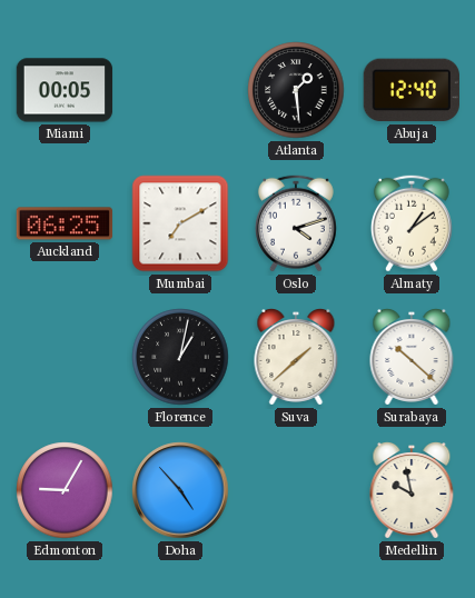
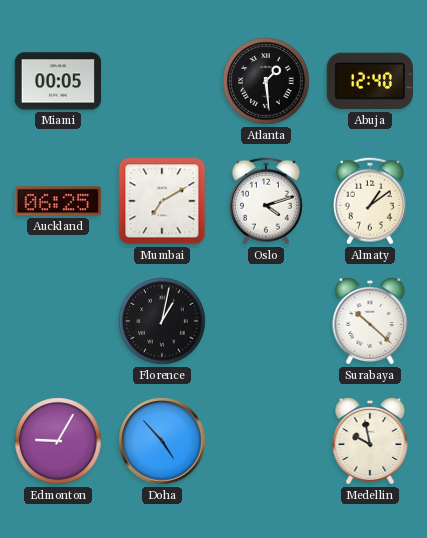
Suva: 1:38 -> none (296, 358)
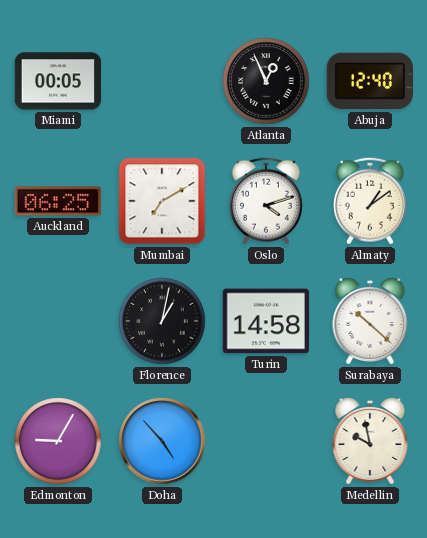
Atlanta: 1:29 -> 12:56 (266, 81)
Turin: none -> 14:58 (266, 321)
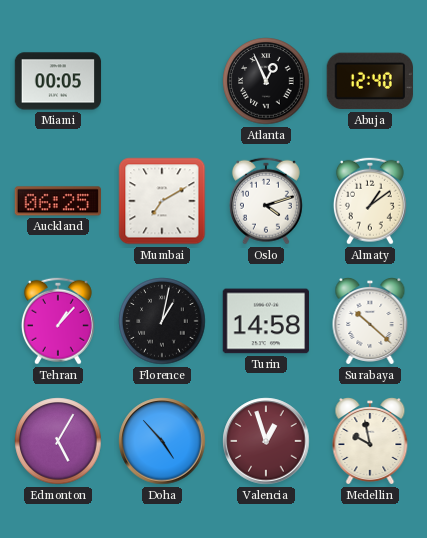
Tehran: none -> 1:07 (58, 321)
Edmonton: 9:05 -> 5:05 (58, 441)
Valencia: none -> 12:57 (266, 441)
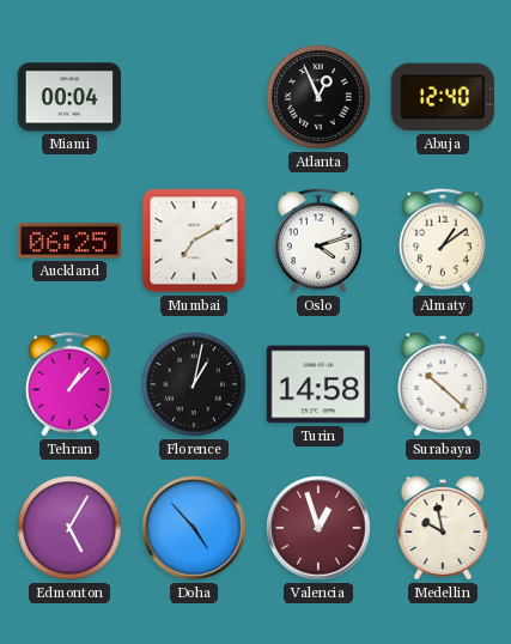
Miami: 00:05 -> 00:04 (69, 97)
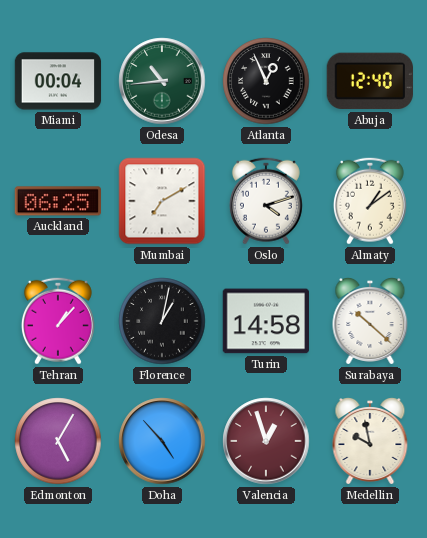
Odesa: none -> 10:44 (162, 81)
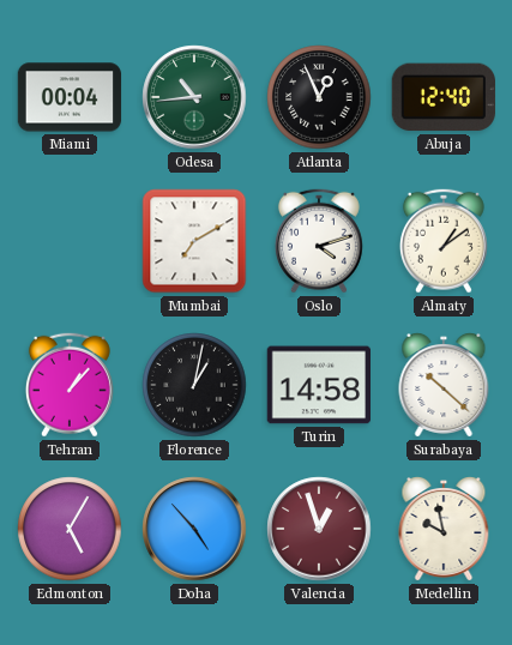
Auckland: 06:25 -> none (57, 201)
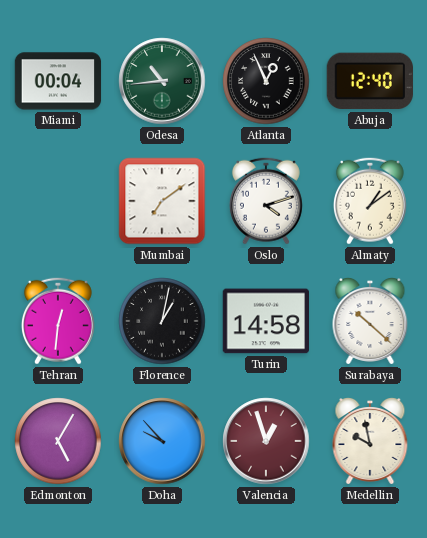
Mumbai: 7:10 -> 7:09 (162, 201)
Tehran: 1:07 -> 12:31 (58, 321)
Doha: 4:53 -> 9:53 (162, 441)
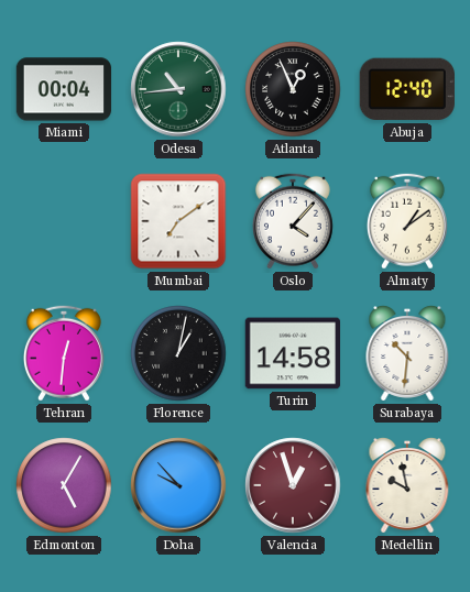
Oslo: 4:12 -> 4:07 (293, 221)
Surabaya: 10:22 -> 10:31 (407, 354)
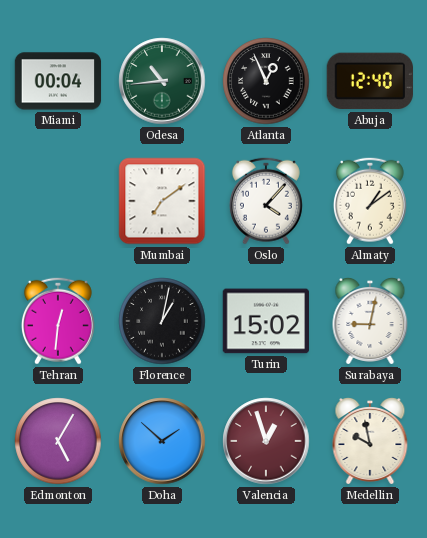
Turin: 14:58 -> 15:02 (266, 321)
Surabaya: 10:31 -> 9:02 (370, 322)
Doha: 9:53 -> 1:52 (162, 441)
